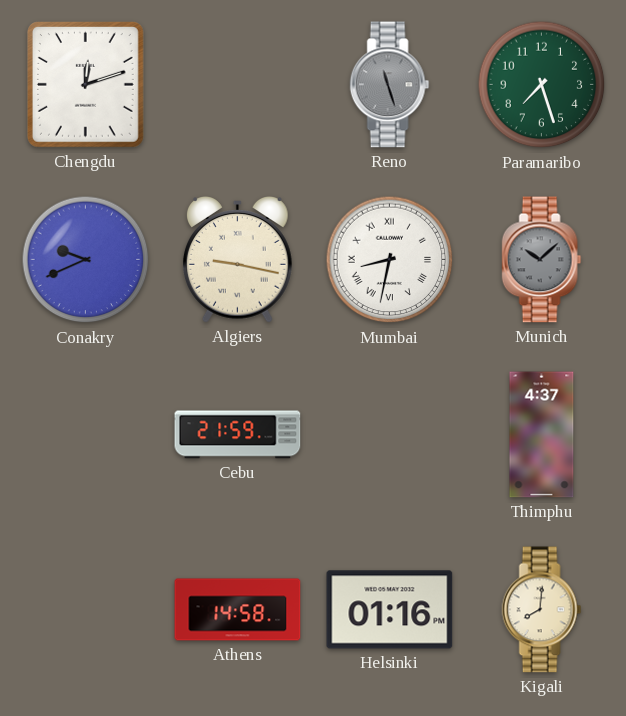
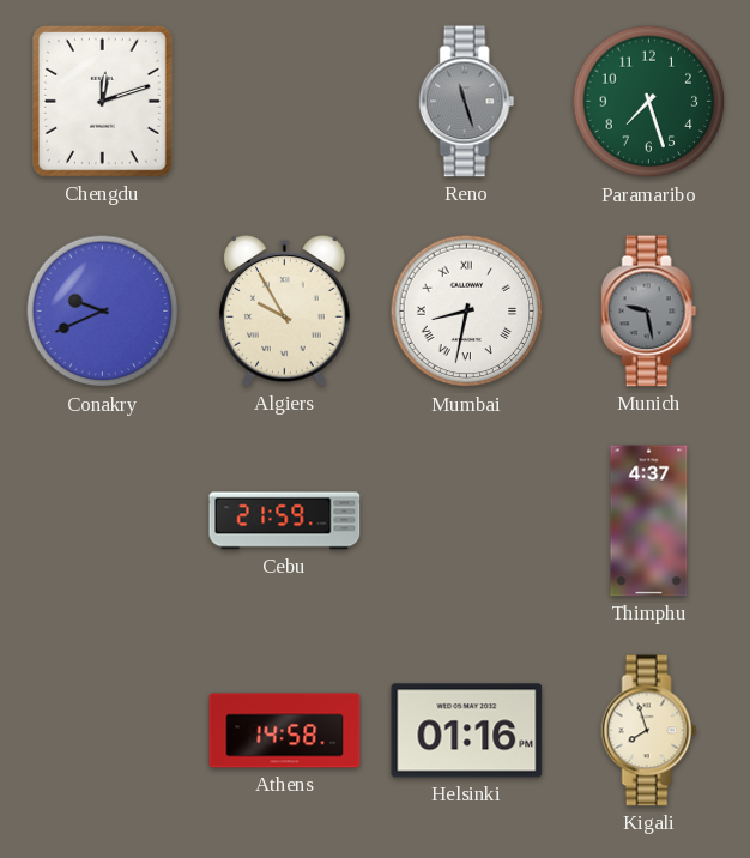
Algiers: 9:17 -> 9:55 (285, 312)
Munich: 10:08 -> 9:28 (649, 312)
Kigali: 8:01 -> 7:57 (649, 731)
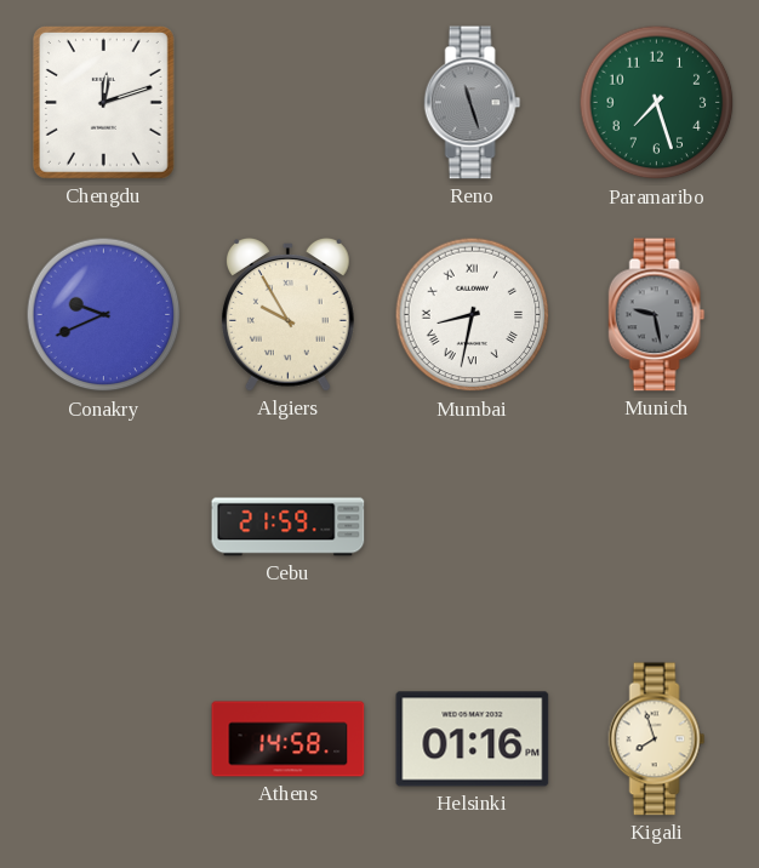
Thimphu: 4:37 -> none (649, 521)
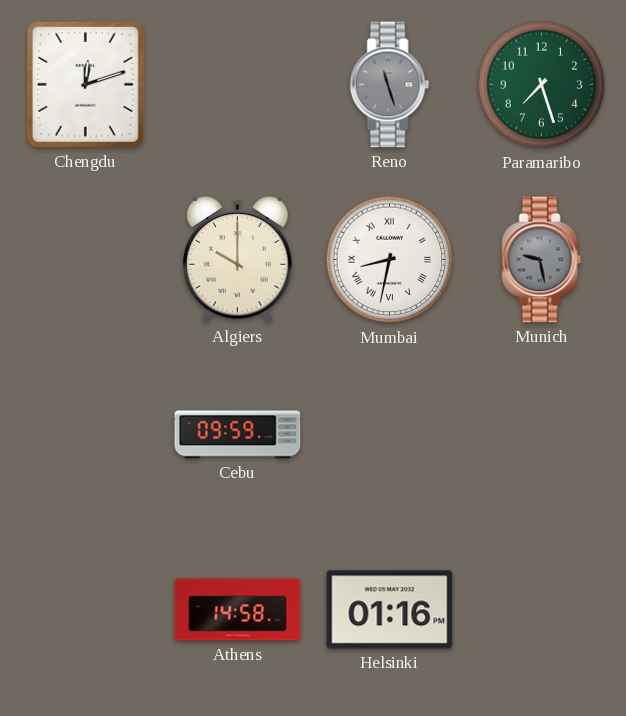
Conakry: 9:41 -> none (104, 315)
Algiers: 9:55 -> 10:00 (238, 260)
Cebu: 21:59 -> 09:59 (238, 435)
Kigali: 7:57 -> none (657, 739)
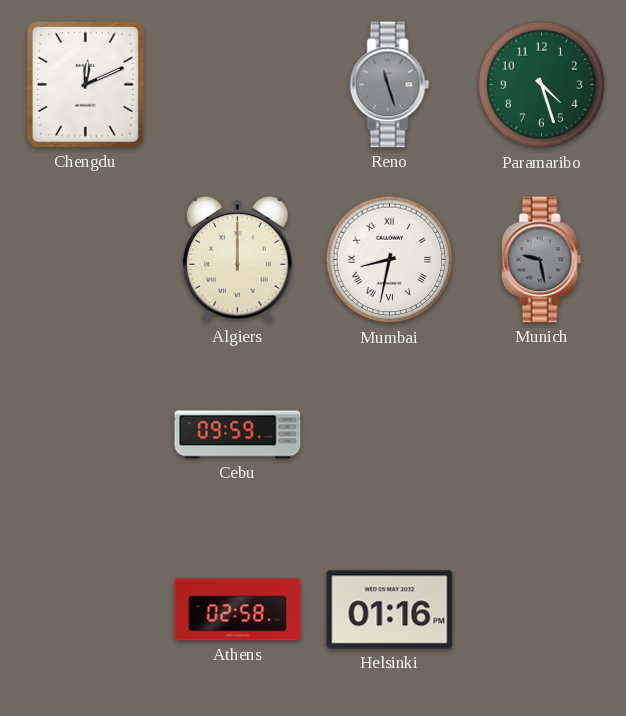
Chengdu: 12:12 -> 12:11 (85, 85)
Paramaribo: 7:27 -> 4:27 (542, 85)
Algiers: 10:00 -> 12:00 (238, 260)
Athens: 14:58 -> 02:58 (238, 610)
